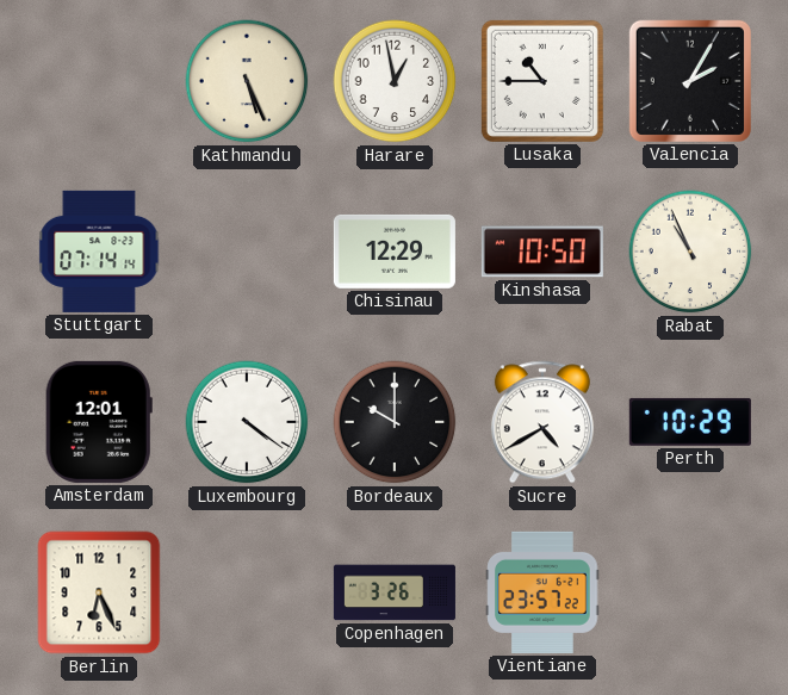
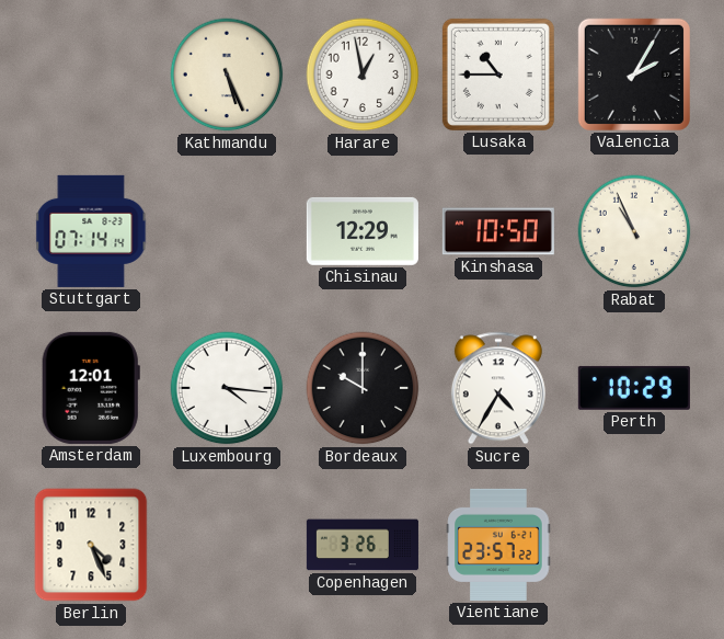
Luxembourg: 4:21 -> 4:16 (227, 388)
Sucre: 4:40 -> 4:35 (498, 388)
Berlin: 6:26 -> 4:26 (91, 545)
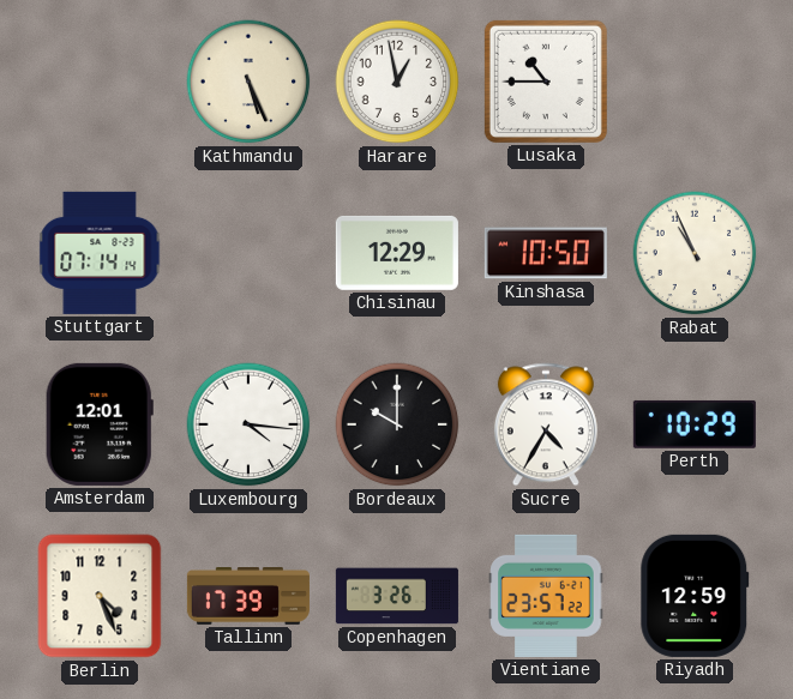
Valencia: 2:05 -> none (634, 75)
Tallinn: none -> 17:39 (248, 596)
Riyadh: none -> 12:59 (695, 596)
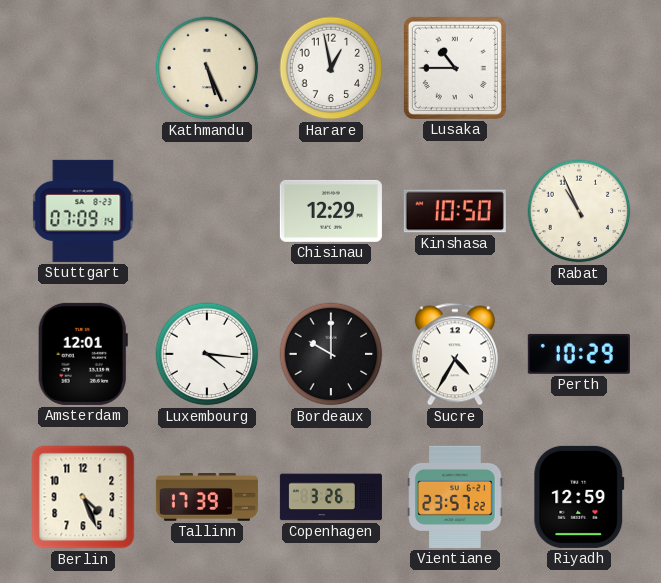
Stuttgart: 07:14 -> 07:09 (83, 211)
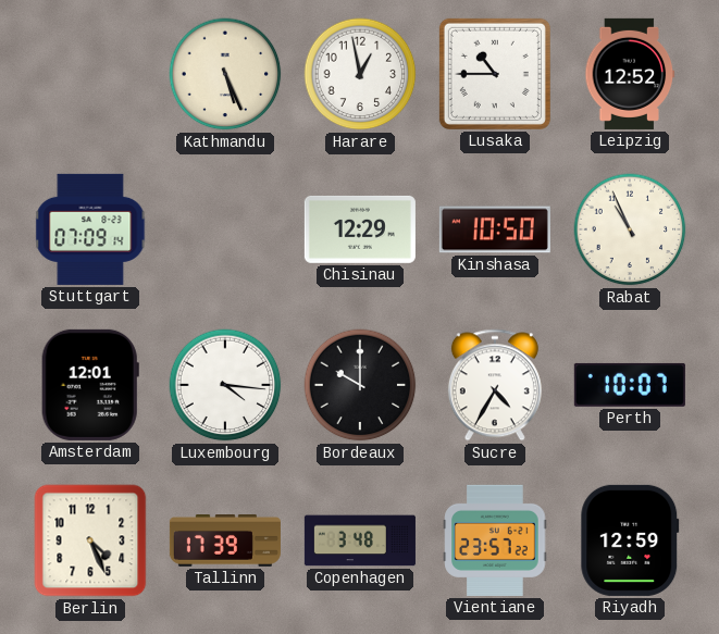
Leipzig: none -> 12:52 (630, 74)
Perth: 10:29 -> 10:07 (630, 385)
Copenhagen: 3:26 -> 3:48 (360, 540)
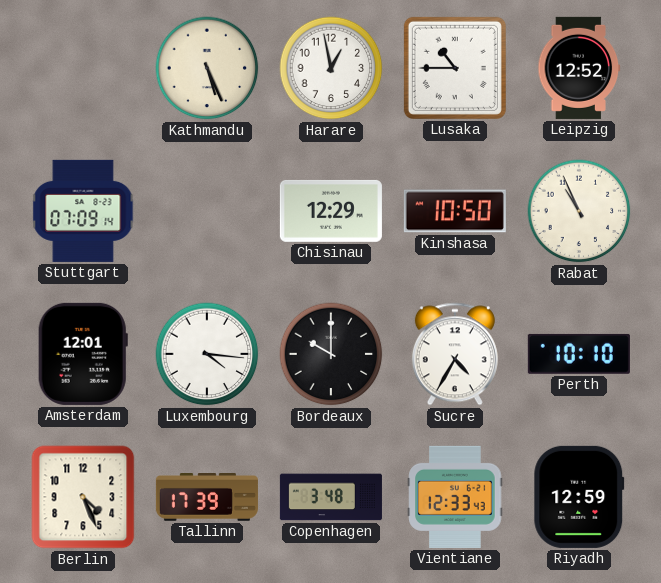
Perth: 10:07 -> 10:10 (579, 354)
Vientiane: 23:57 -> 12:33 (455, 497)
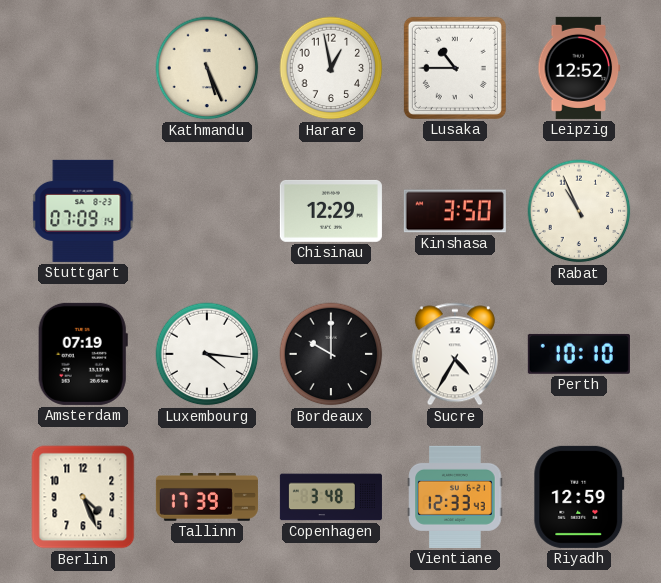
Kinshasa: 10:50 -> 3:50 (455, 211)
Amsterdam: 12:01 -> 07:19 (83, 354)
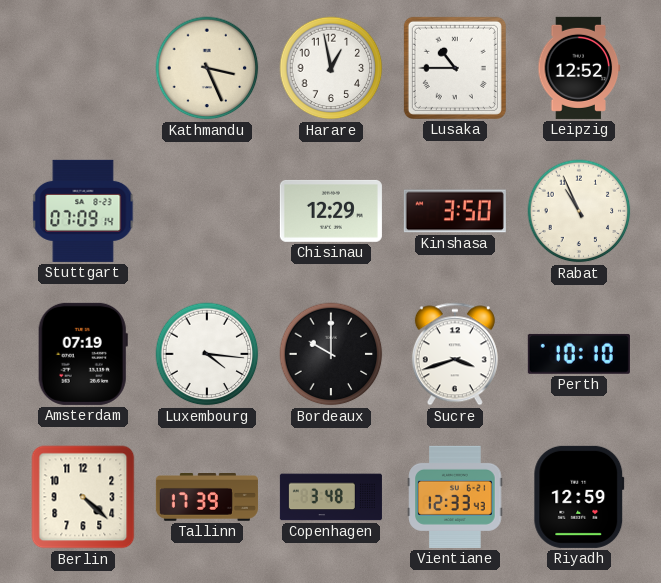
Kathmandu: 5:26 -> 3:26 (207, 68)
Sucre: 4:35 -> 3:42 (455, 354)
Berlin: 4:26 -> 4:22 (83, 497)
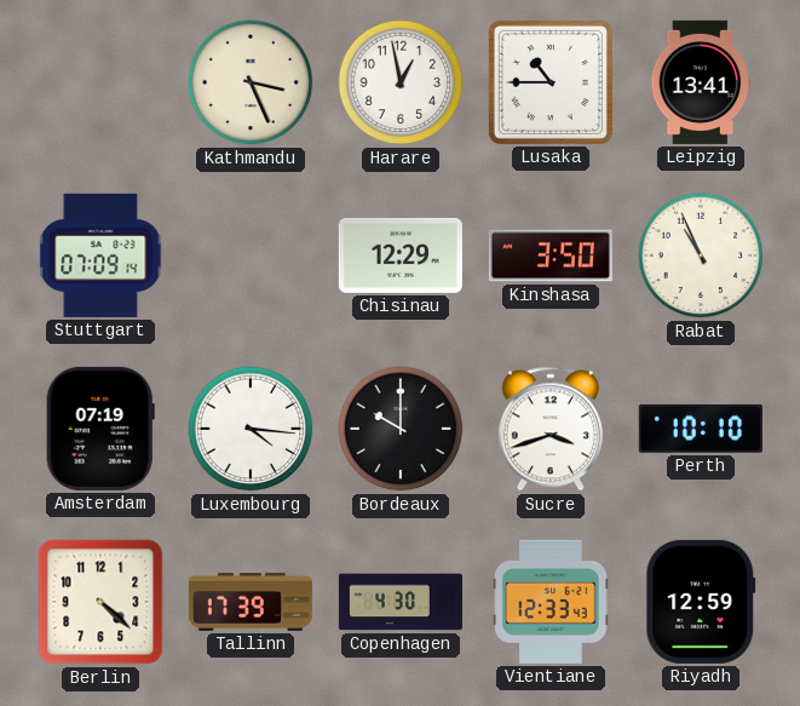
Leipzig: 12:52 -> 13:41 (701, 82)
Copenhagen: 3:48 -> 4:30 (401, 602)
